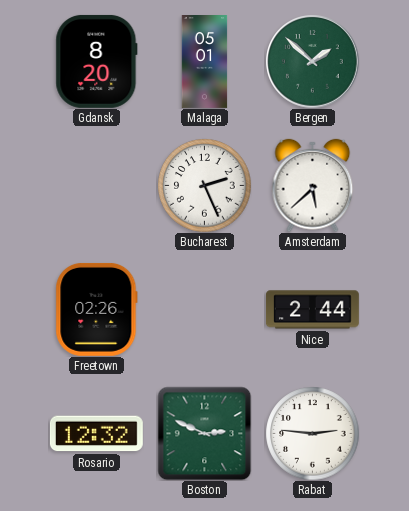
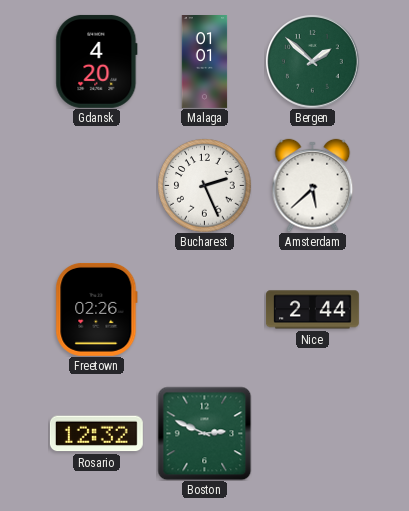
Gdansk: 8:20 -> 4:20 (97, 61)
Malaga: 05:01 -> 01:01 (205, 62)
Rabat: 2:46 -> none (312, 433)
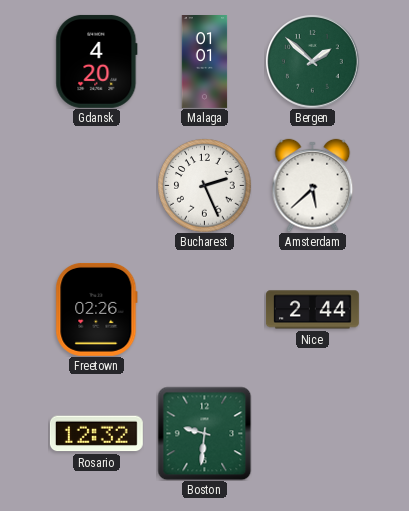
Boston: 2:49 -> 9:31 (204, 433)
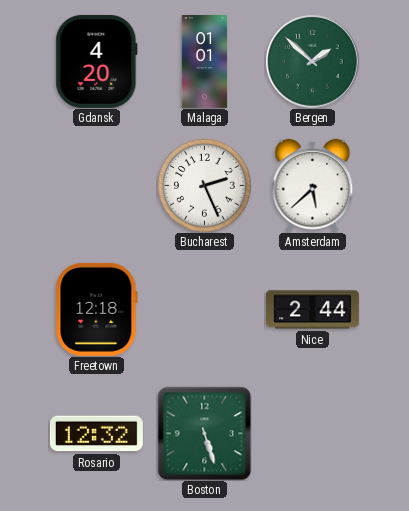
Freetown: 02:26 -> 12:18 (97, 309)
Boston: 9:31 -> 5:27 (204, 433)
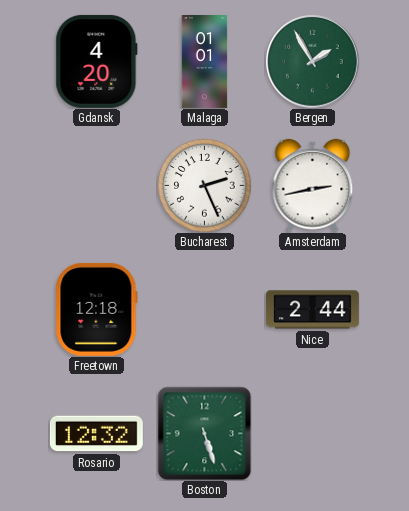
Bergen: 1:52 -> 1:55 (312, 61)
Amsterdam: 5:38 -> 2:43 (313, 185)
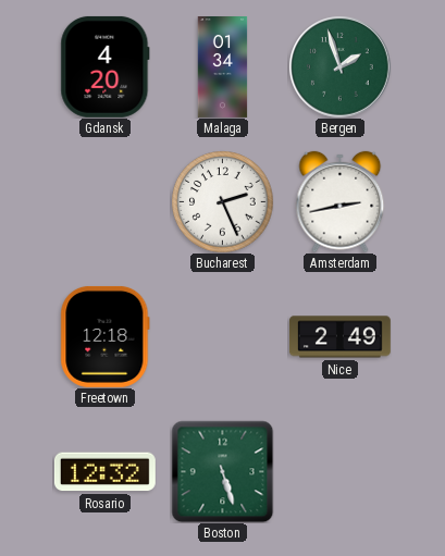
Malaga: 01:01 -> 01:34 (223, 67)
Bergen: 1:55 -> 1:57 (339, 66)
Nice: 2:44 -> 2:49 (339, 337)
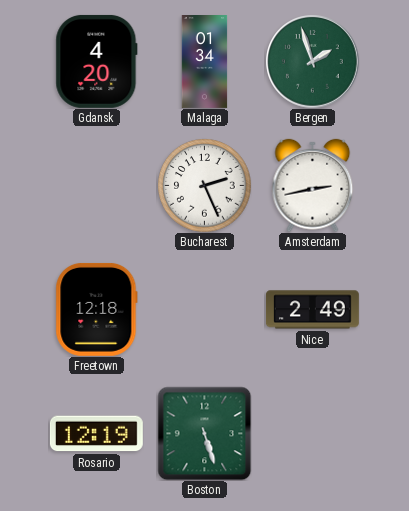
Rosario: 12:32 -> 12:19 (96, 434)
